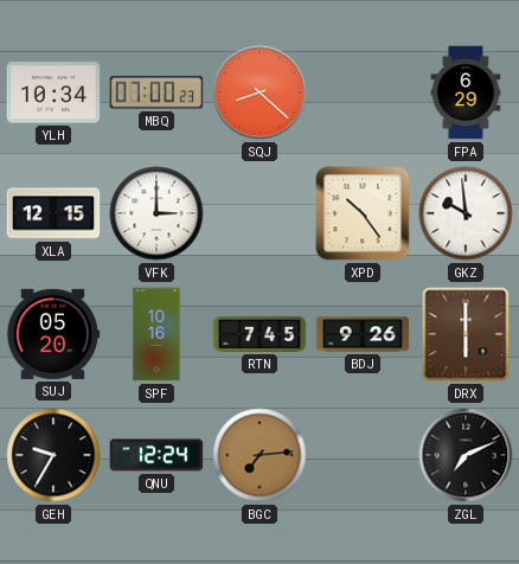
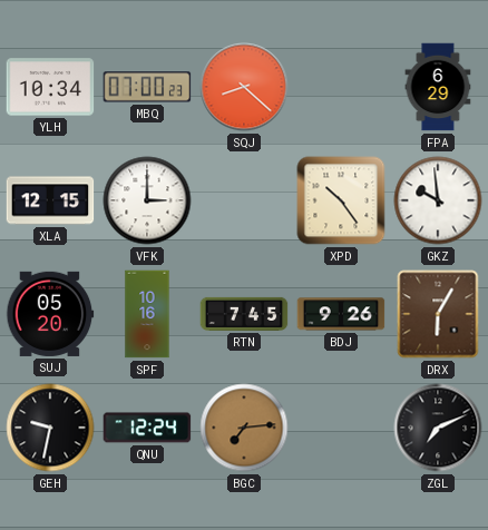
DRX: 6:00 -> 6:05 (438, 314)
GEH: 9:35 -> 9:32 (50, 428)
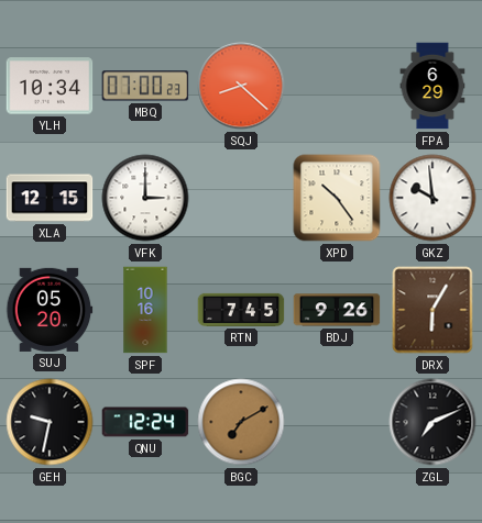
BGC: 7:14 -> 7:10 (241, 422)
